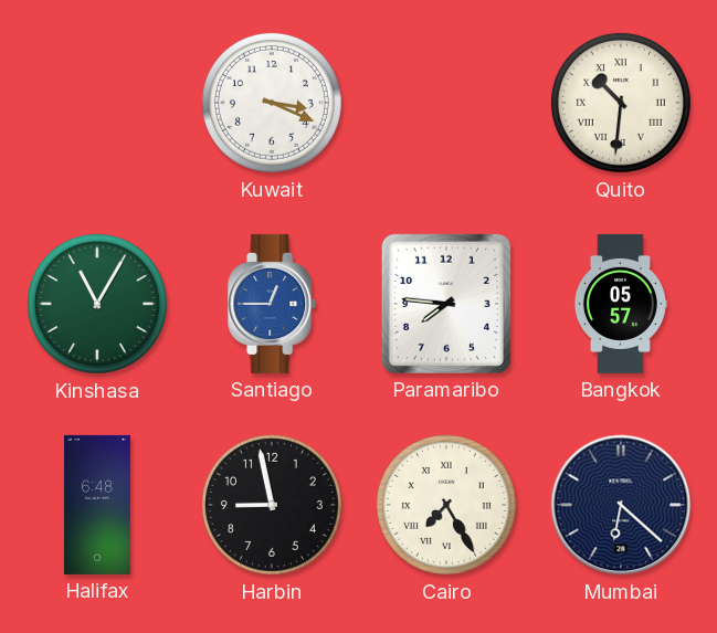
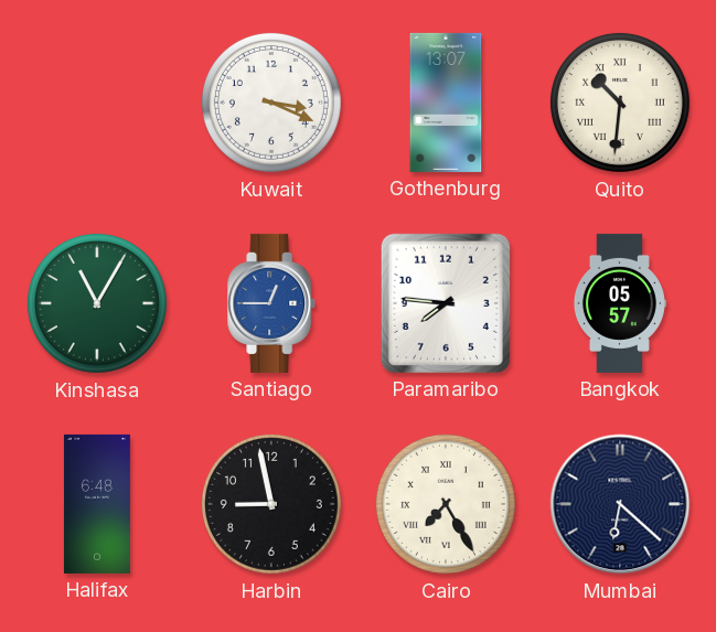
Gothenburg: none -> 13:07 (446, 103)
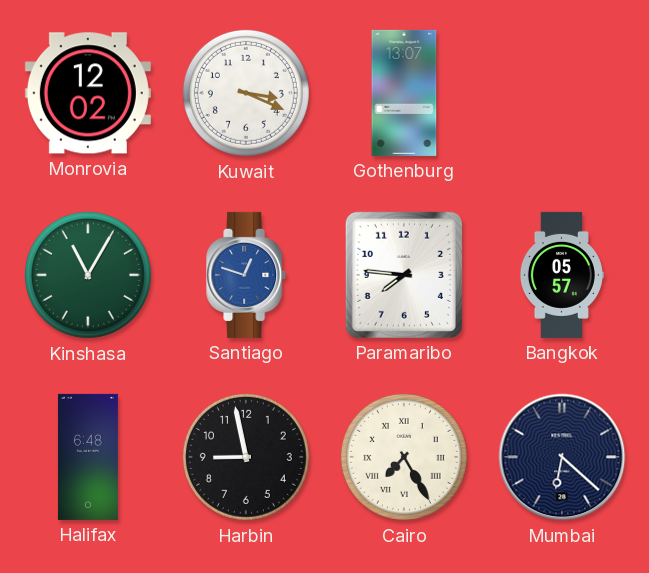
Monrovia: none -> 12:02 (88, 93)
Quito: 10:31 -> none (620, 103)
Santiago: 12:45 -> 12:48 (247, 275)
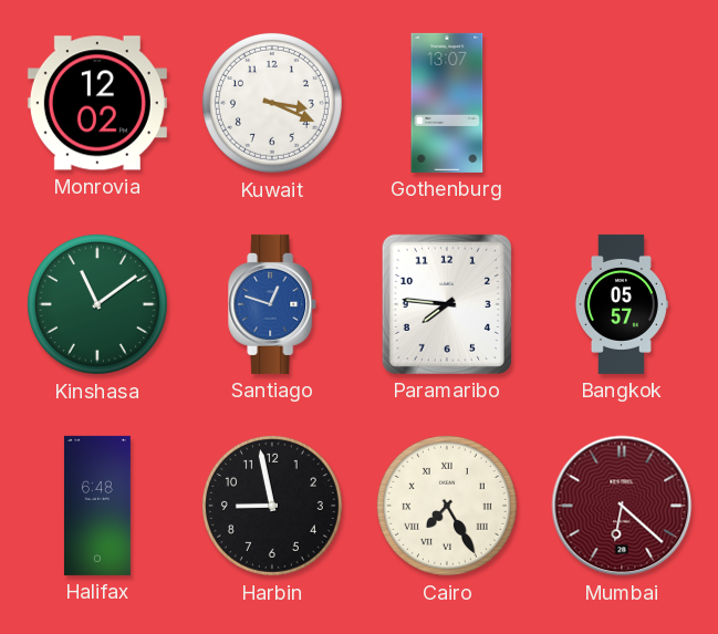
Kinshasa: 11:05 -> 11:09 (97, 304)
Mumbai dial: navy -> burgundy (622, 506)
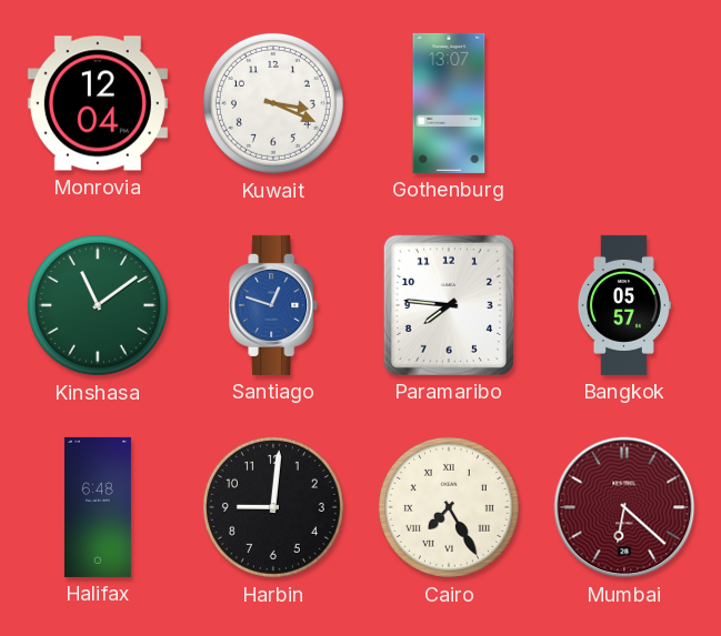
Monrovia: 12:02 -> 12:04 (98, 103)
Harbin: 8:58 -> 9:01 (273, 507)
